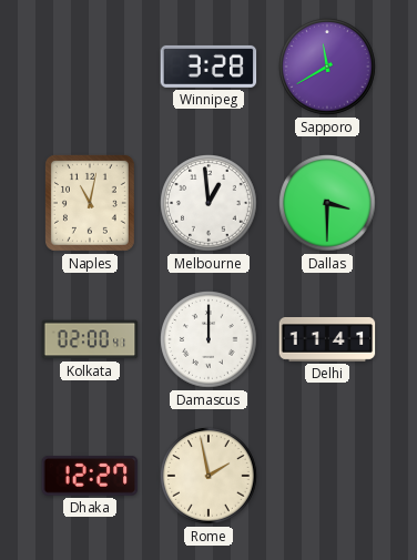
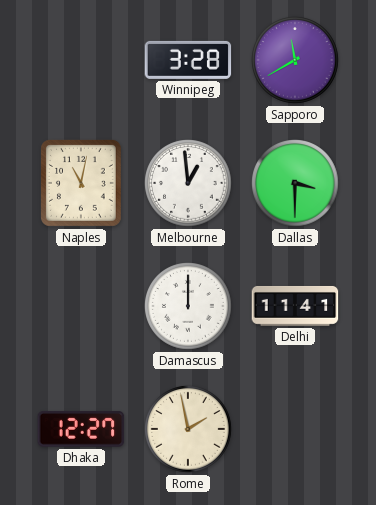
Kolkata: 02:00 -> none (90, 339)
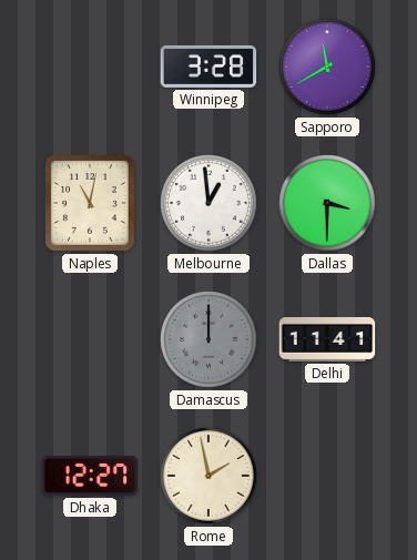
Damascus dial: white -> grey (208, 339)
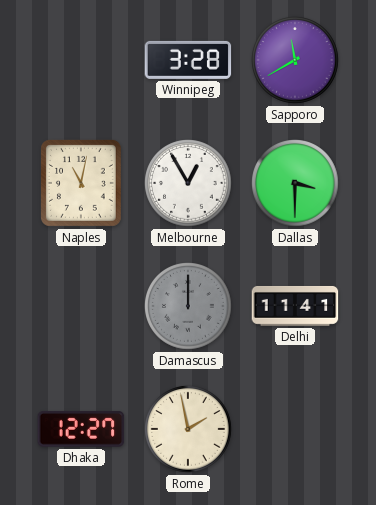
Melbourne: 12:59 -> 12:55 (188, 183)
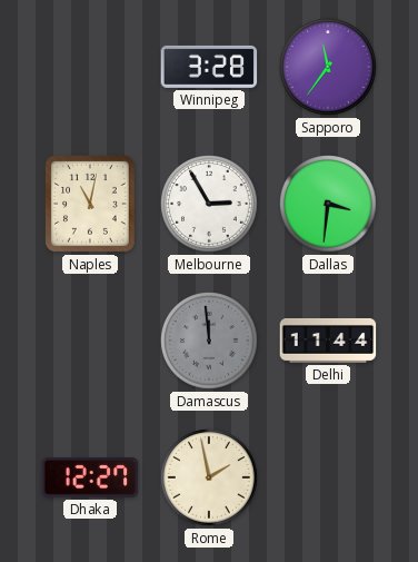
Sapporo: 11:40 -> 11:36 (328, 67)
Melbourne: 12:55 -> 2:55 (209, 204)
Dallas: 3:30 -> 3:31 (328, 204)
Damascus: 12:00 -> 11:59 (209, 341)
Delhi: 11:41 -> 11:44 (328, 341)
